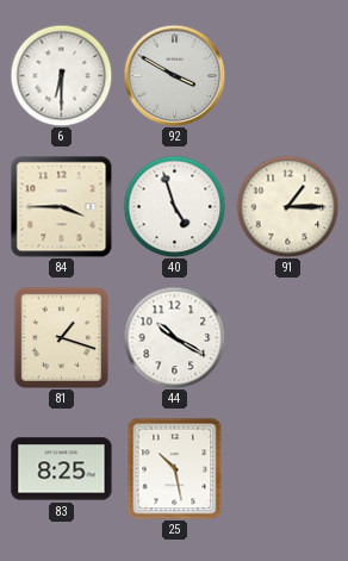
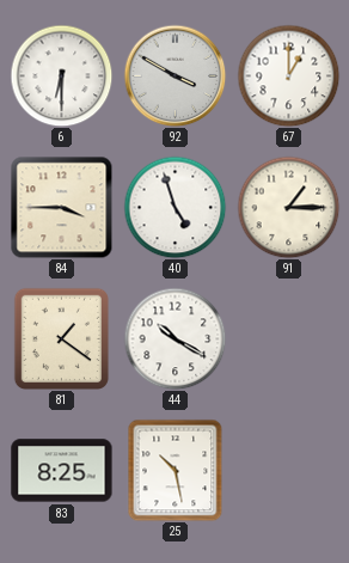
67: none -> 1:00 (288, 75)
81: 1:18 -> 1:21 (61, 338)
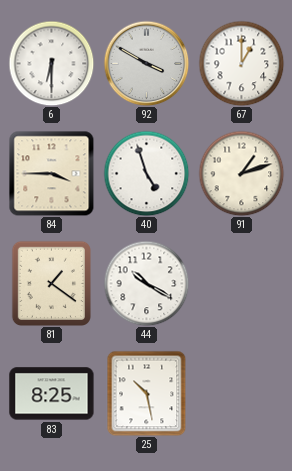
91: 1:15 -> 1:12 (241, 173)
